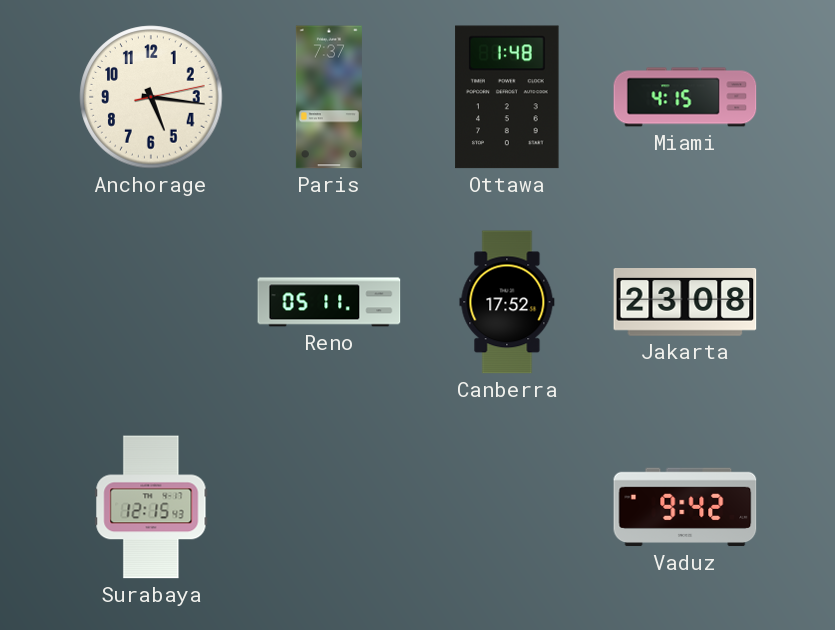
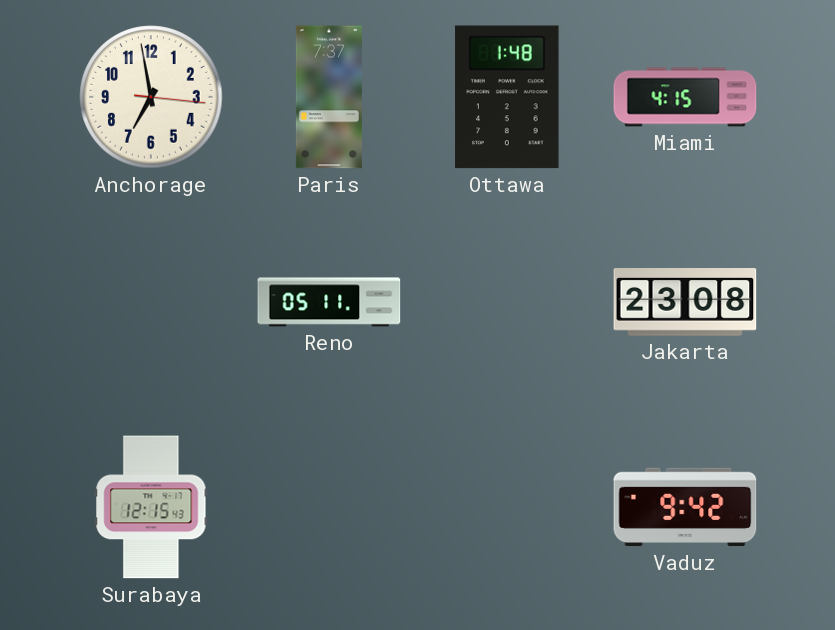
Anchorage: 5:16 -> 6:58 (151, 97)
Canberra: 17:52 -> none (507, 302)
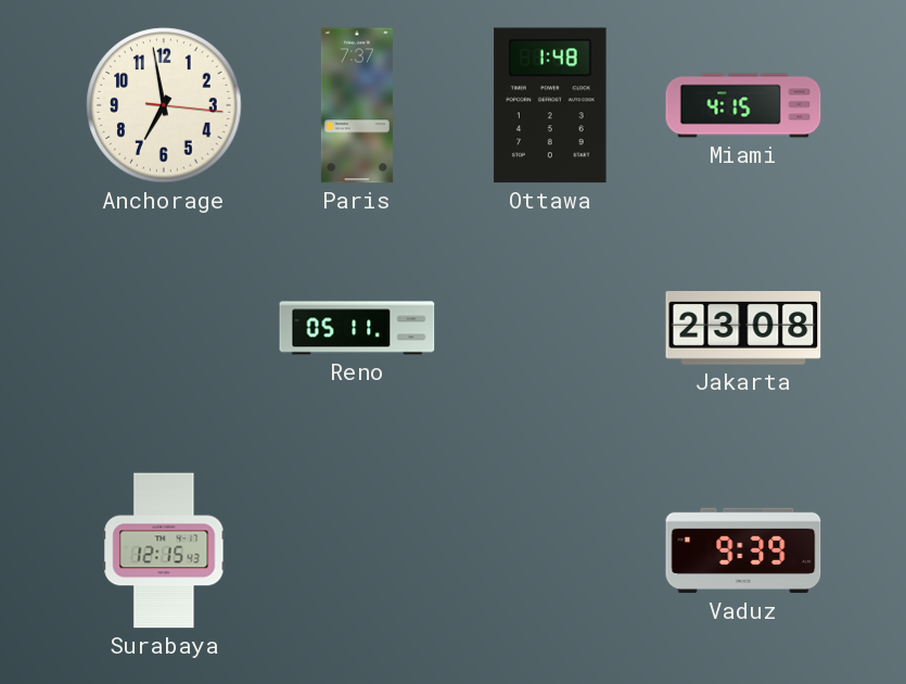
Vaduz: 9:42 -> 9:39 (743, 550)
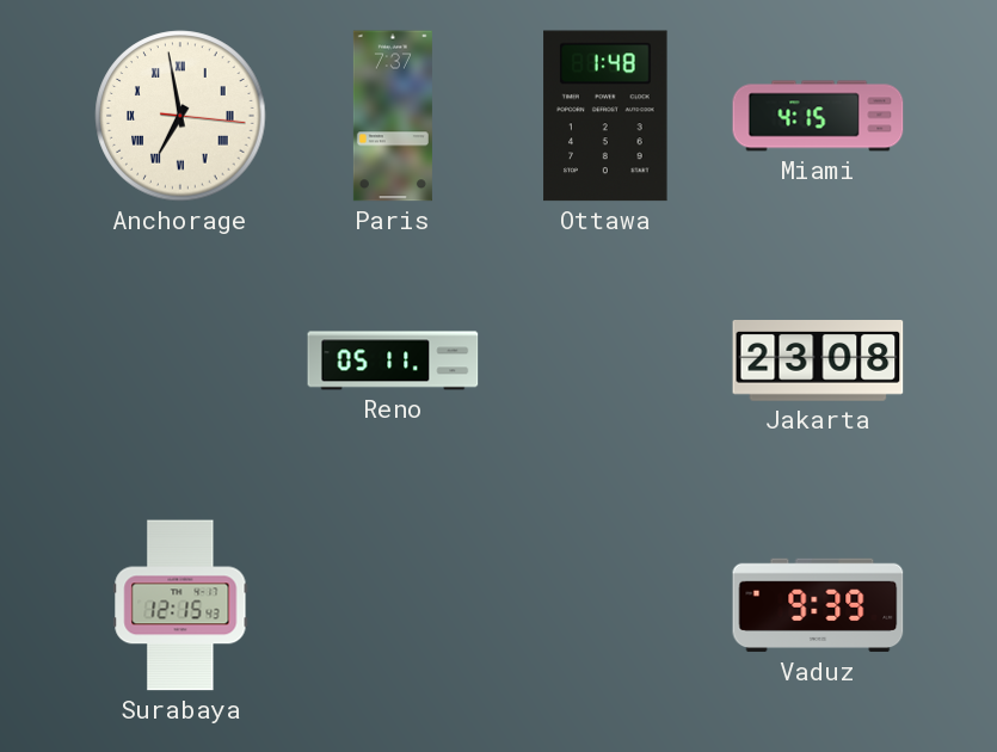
Anchorage numerals: Arabic -> Roman (180, 116)
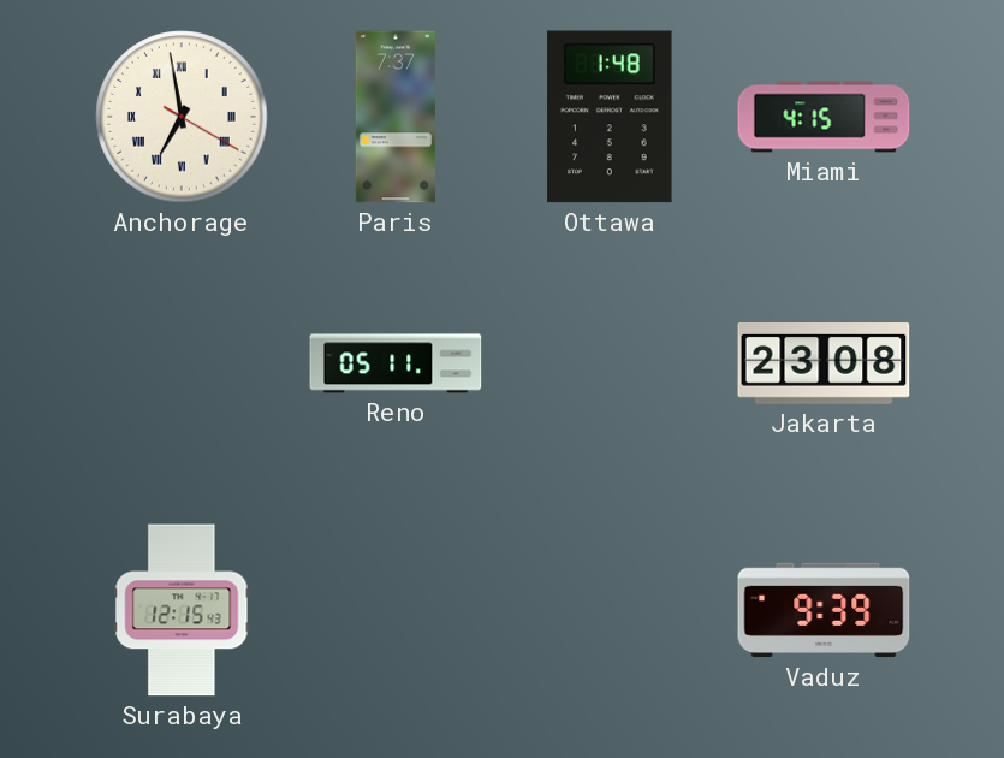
Anchorage: 6:58:16 -> 6:58:20 (182, 117)
